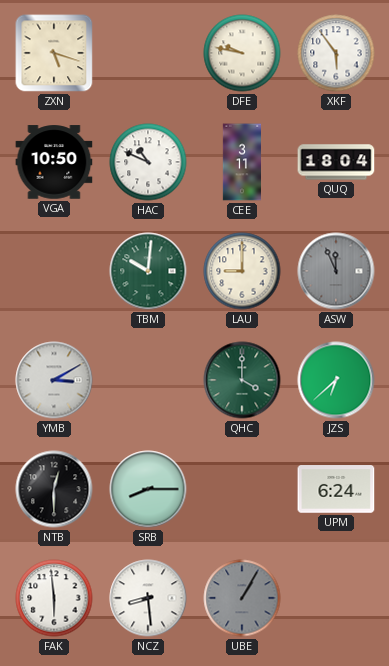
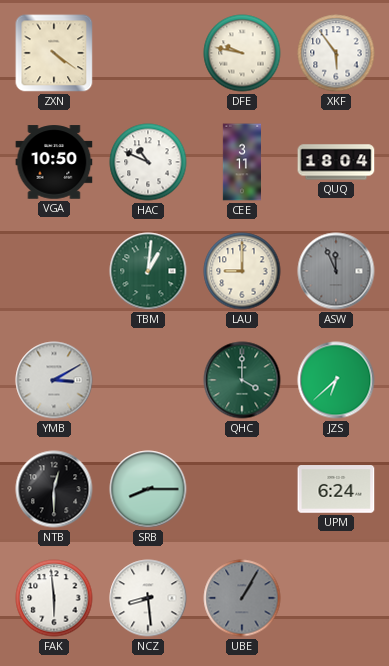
ZXN: 5:18 -> 4:21 (54, 53)
TBM: 10:01 -> 1:01 (148, 271)
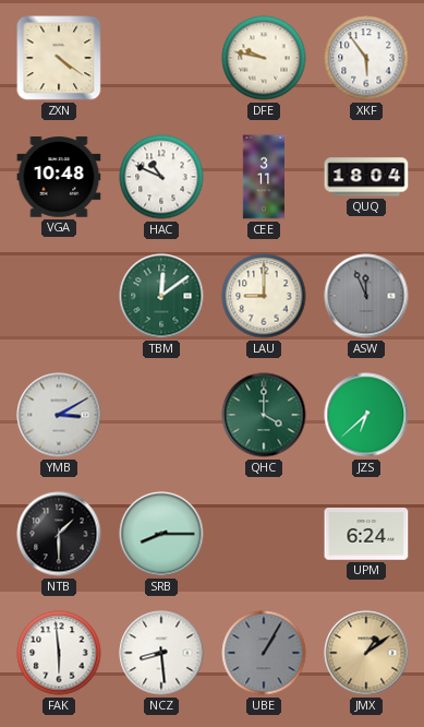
VGA: 10:50 -> 10:48 (59, 177)
TBM: 1:01 -> 12:09 (161, 296)
NTB: 12:30 -> 1:30 (59, 534)
JMX: none -> 1:09 (366, 653)
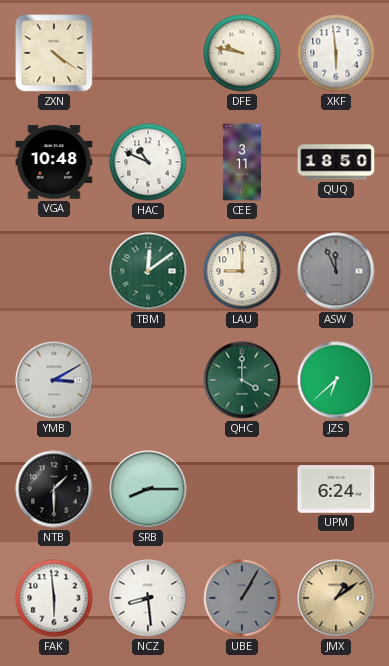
XKF: 5:54 -> 5:59 (336, 53)
QUQ: 18:04 -> 18:50 (336, 162)
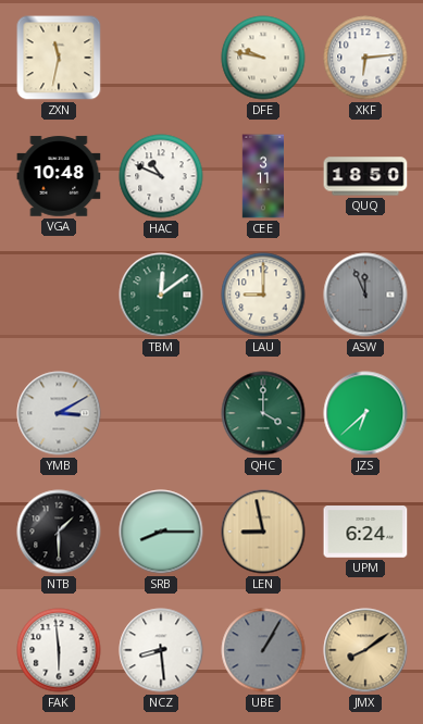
ZXN: 4:21 -> 11:32 (59, 58)
XKF: 5:59 -> 6:14 (365, 58)
LEN: none -> 8:58 (263, 532)
JMX: 1:09 -> 8:09 (365, 650)
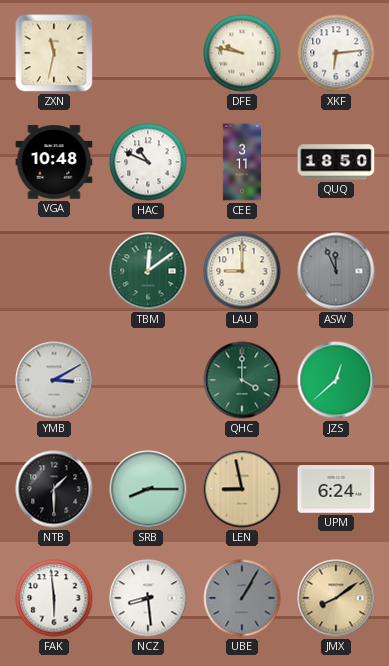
JZS: 6:38 -> 12:38 (336, 380)
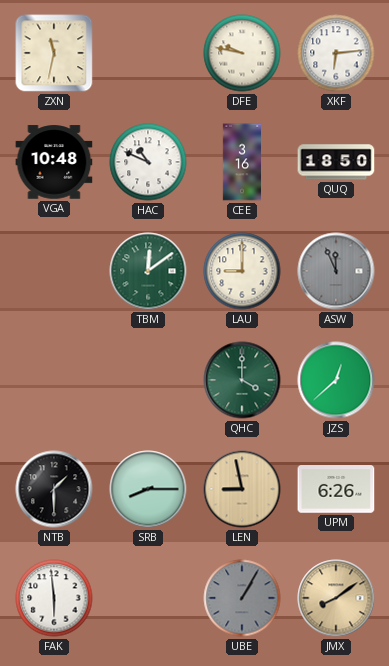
CEE: 3:11 -> 3:16 (242, 162)
YMB: 3:10 -> none (54, 380)
UPM: 6:24 -> 6:26 (336, 489)
NCZ: 8:29 -> none (148, 598)
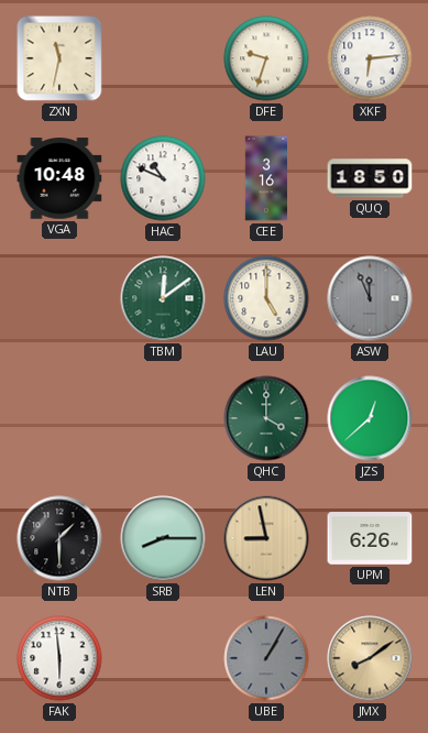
DFE: 9:47 -> 9:33 (266, 58)
LAU: 9:00 -> 5:00 (266, 298)
